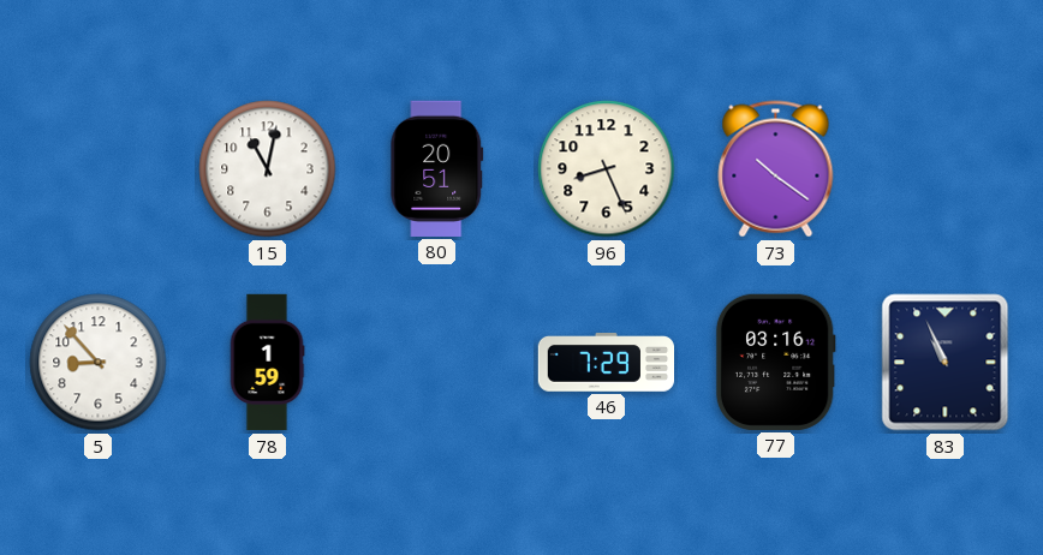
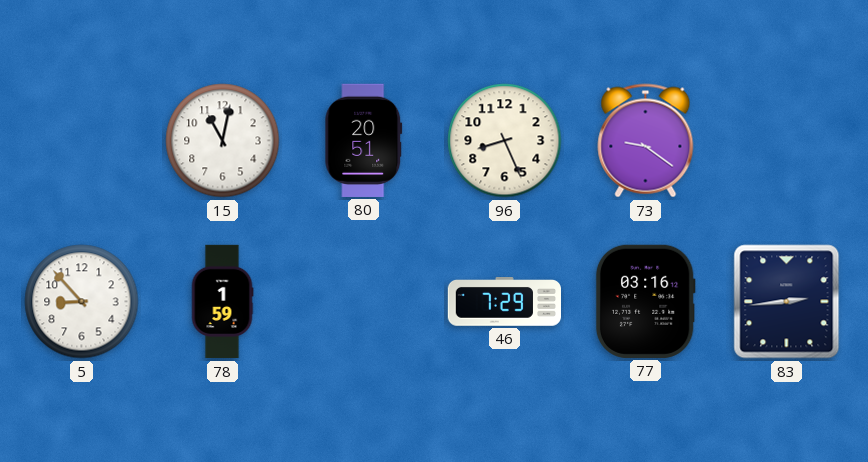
73: 10:21 -> 9:21 (646, 141)
83: 10:56 -> 2:44 (787, 302)
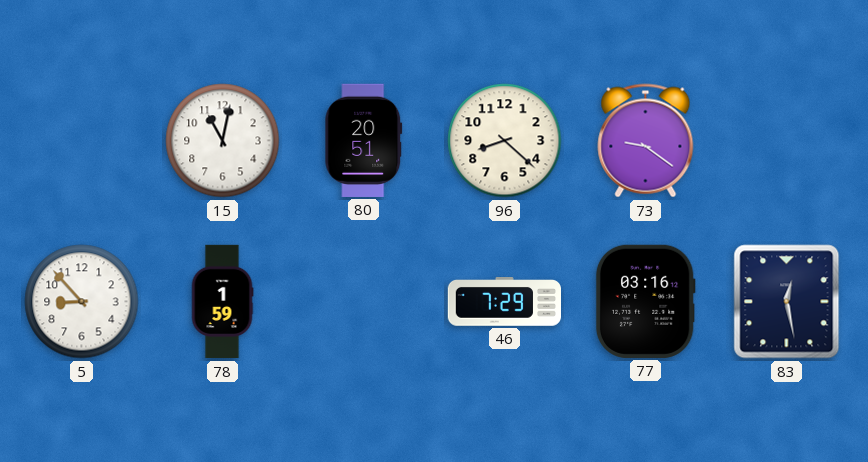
96: 8:26 -> 8:22 (505, 141)
83: 2:44 -> 12:28 (787, 302)
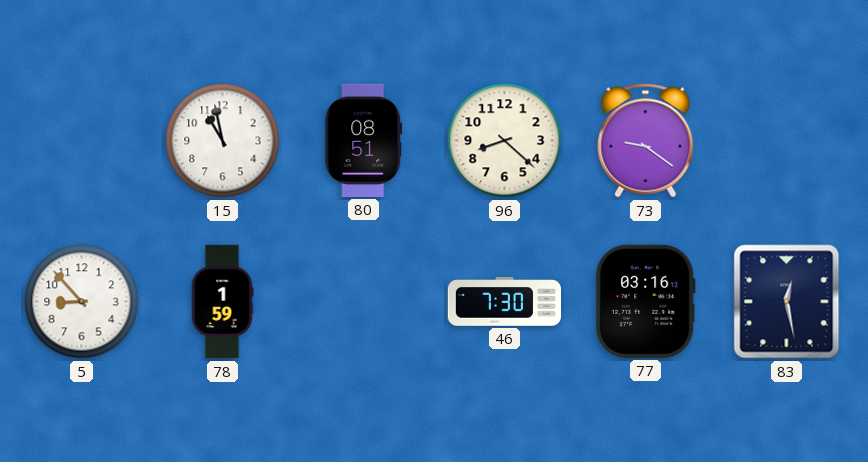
15: 11:02 -> 10:58 (223, 141)
80: 20:51 -> 08:51 (364, 140)
46: 7:29 -> 7:30 (504, 302)
